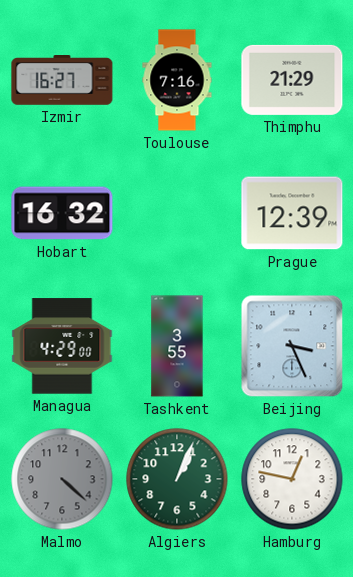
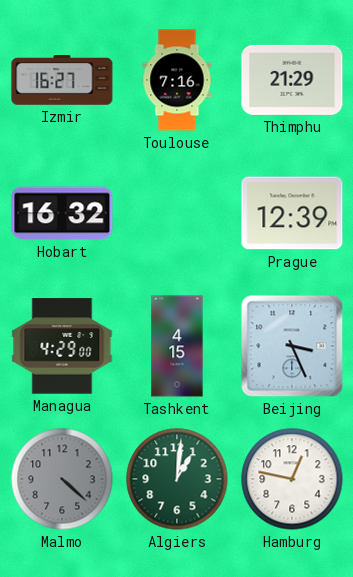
Tashkent: 3:55 -> 4:15 (177, 346)
Algiers: 1:04 -> 1:01 (177, 479)
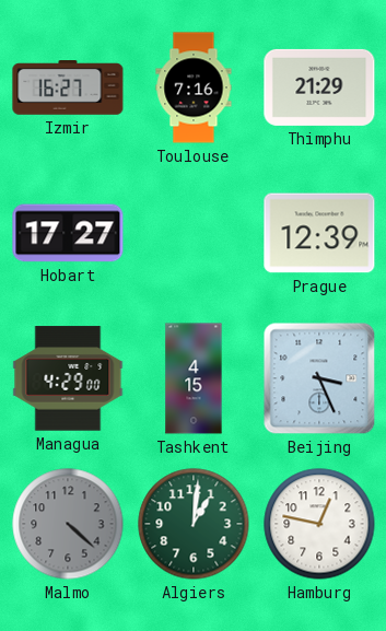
Hobart: 16:32 -> 17:27 (68, 233)
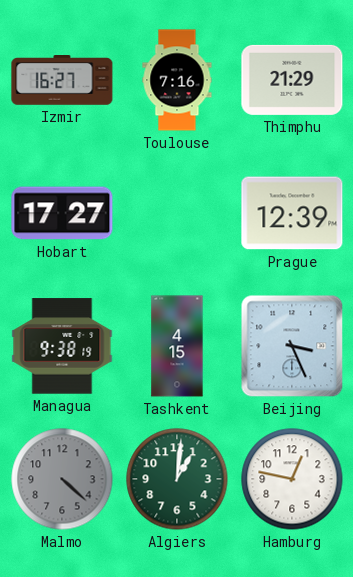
Managua: 4:29 -> 9:38 (62, 346)
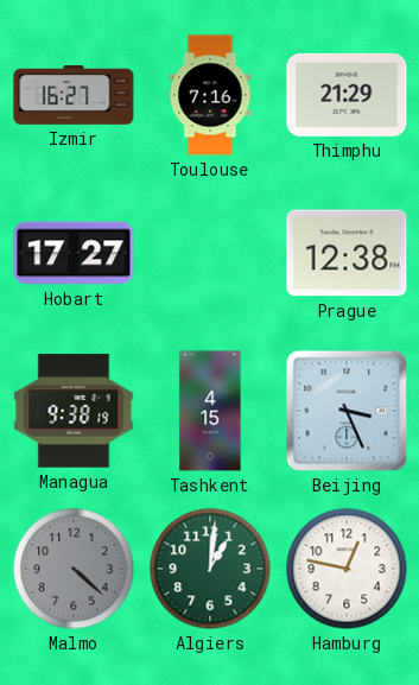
Prague: 12:39 -> 12:38 (347, 253)
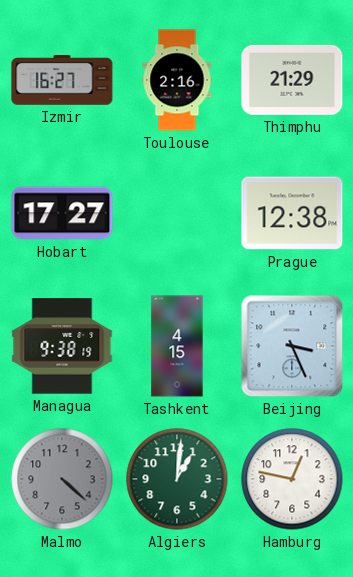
Toulouse: 7:16 -> 2:16 (177, 80)
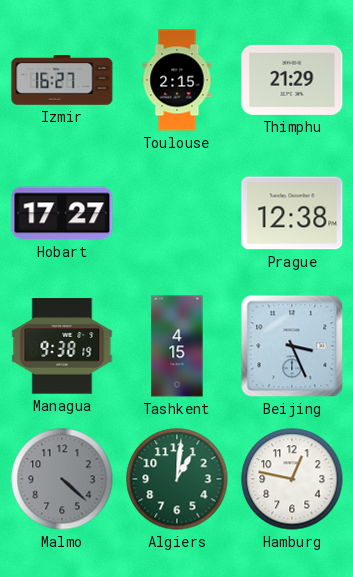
Toulouse: 2:16 -> 2:15 (177, 80)
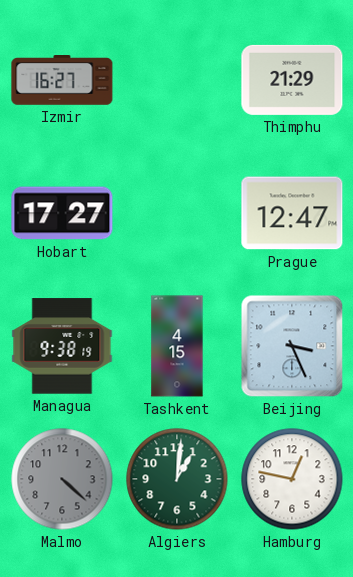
Toulouse: 2:15 -> none (177, 80)
Prague: 12:38 -> 12:47 (292, 213)
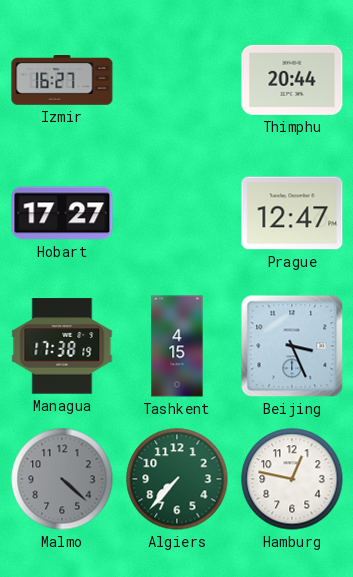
Thimphu: 21:29 -> 20:44 (292, 80)
Managua: 9:38 -> 17:38 (62, 346)
Algiers: 1:01 -> 7:37 (177, 479)
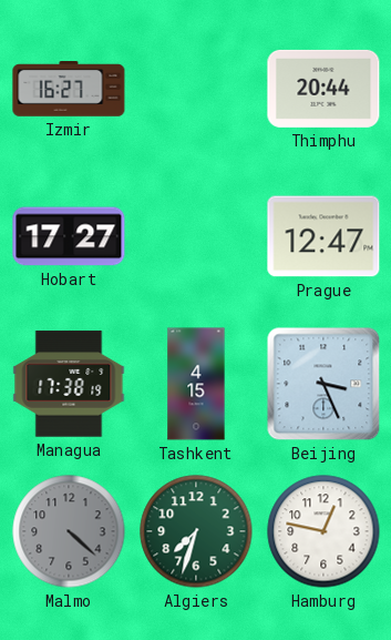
Algiers: 7:37 -> 7:33 (196, 531)
